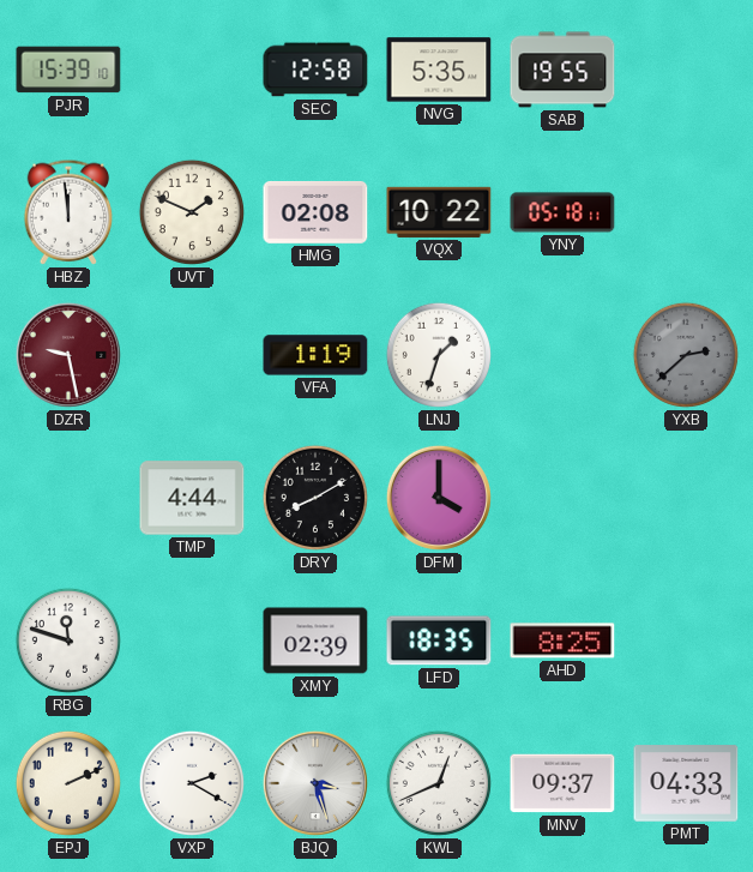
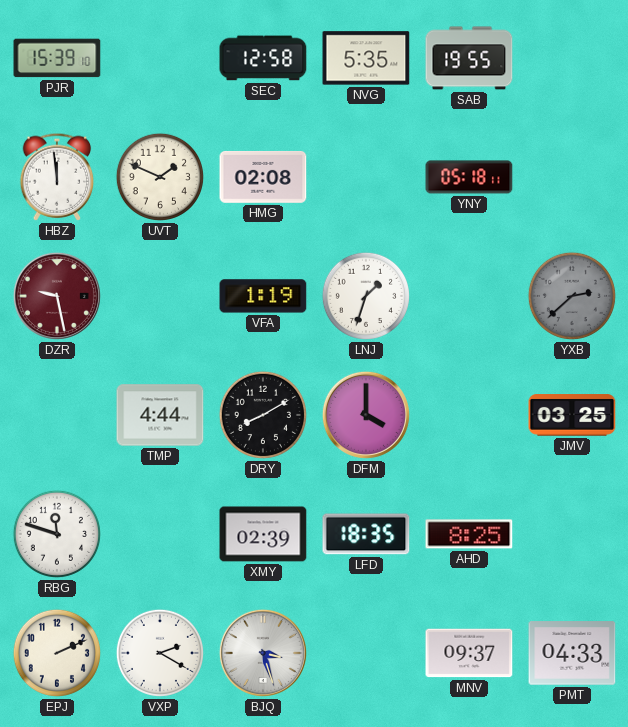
VQX: 10:22 -> none (439, 212)
JMV: none -> 03:25 (572, 415)
KWL: 12:41 -> none (439, 783)
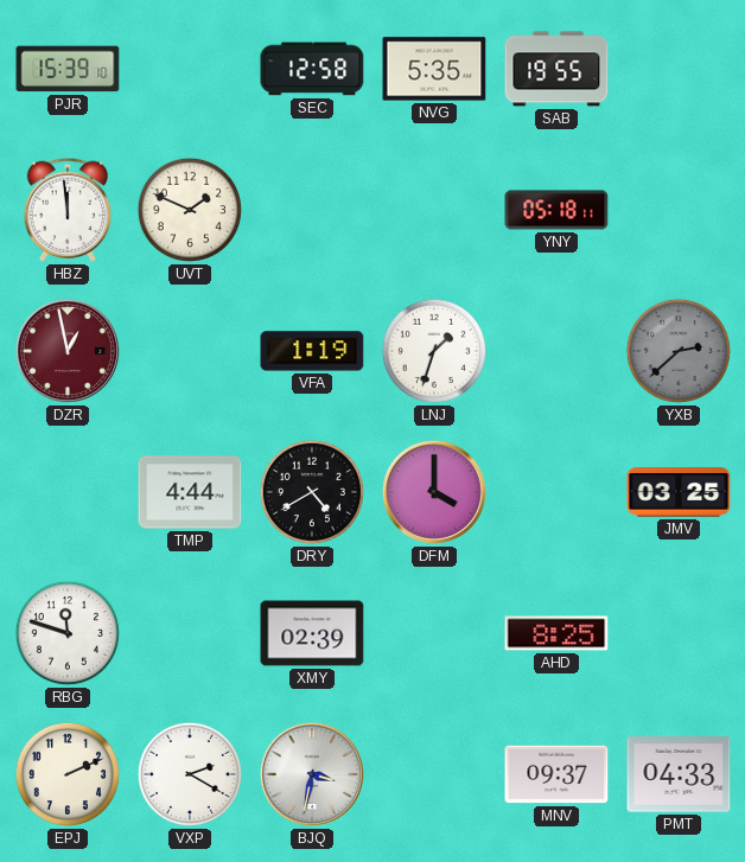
HMG: 02:08 -> none (263, 177)
DZR: 9:28 -> 12:58 (68, 351)
DRY: 8:10 -> 4:40 (312, 492)
LFD: 18:35 -> none (366, 534)
BJQ: 3:27 -> 3:32 (312, 774)
